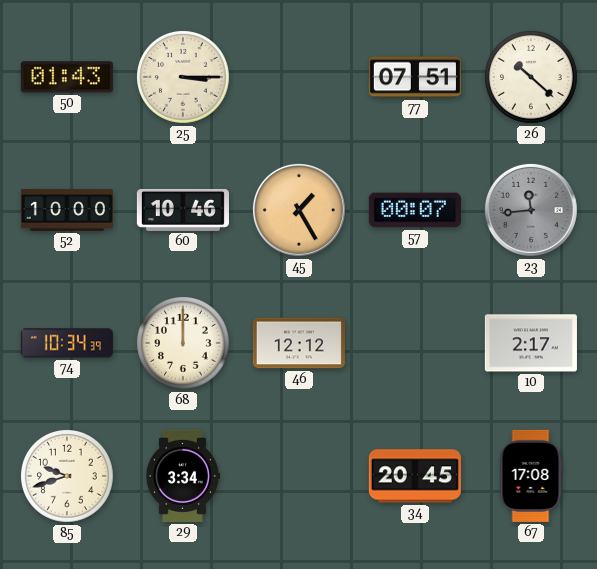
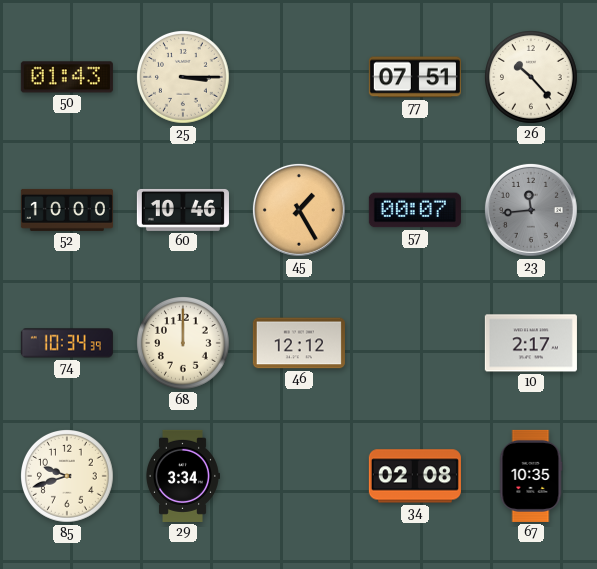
26: 10:22 -> 10:23 (532, 78)
34: 20:45 -> 02:08 (415, 476)
67: 17:08 -> 10:35 (531, 476)
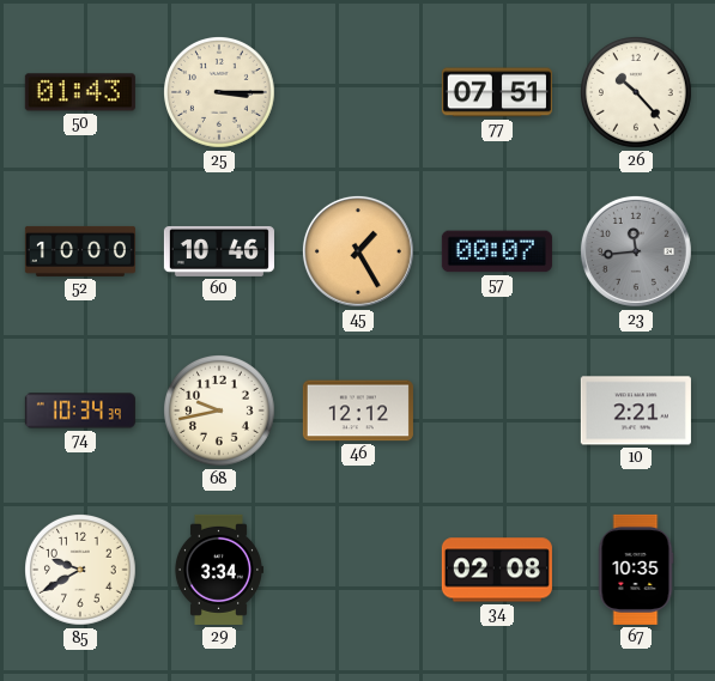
68: 12:00 -> 9:43 (220, 412)
10: 2:17 -> 2:21 (636, 411)
85: 9:42 -> 9:40 (81, 571)
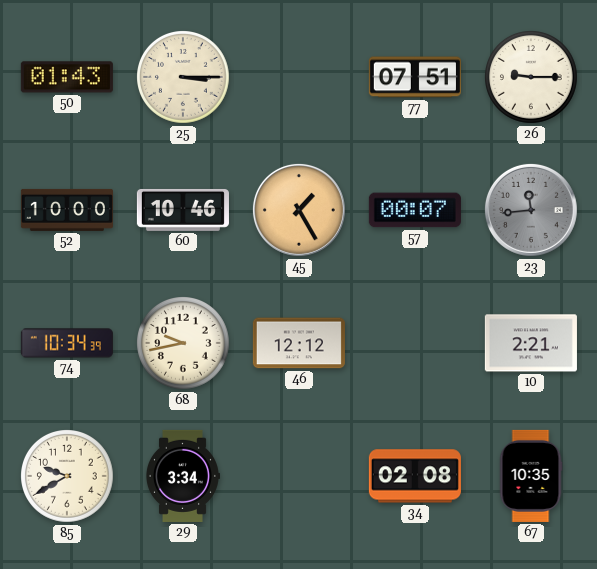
26: 10:23 -> 9:15 (532, 78)
